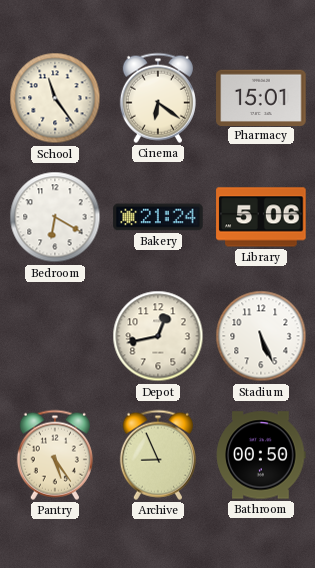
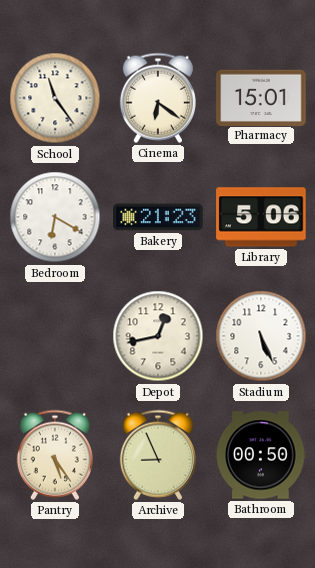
Bakery: 21:24 -> 21:23 (158, 217)
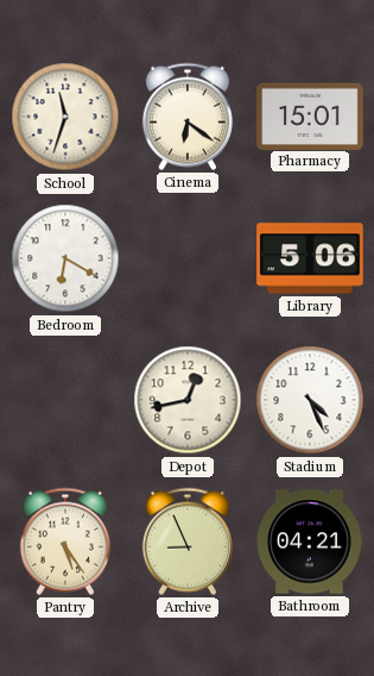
School: 11:24 -> 11:33 (65, 117)
Bakery: 21:23 -> none (158, 217)
Stadium: 5:26 -> 4:26 (310, 400)
Bathroom: 00:50 -> 04:21 (310, 542)
